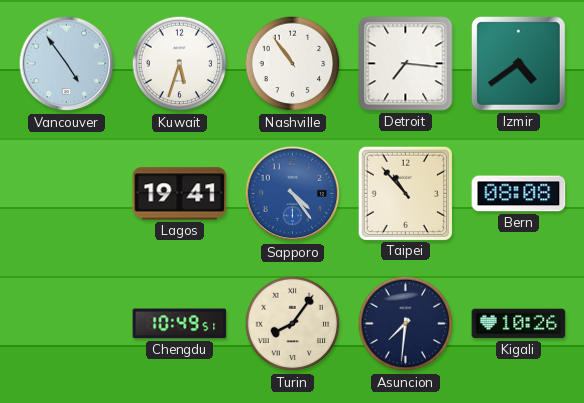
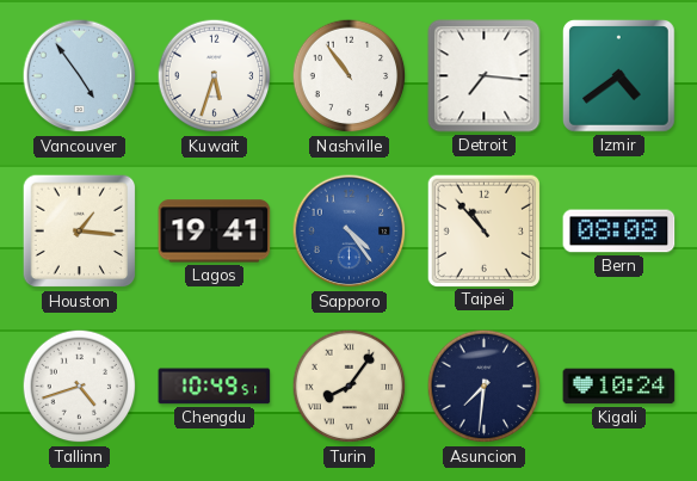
Houston: none -> 1:16 (80, 232)
Tallinn: none -> 4:42 (80, 387)
Kigali: 10:26 -> 10:24 (619, 387)
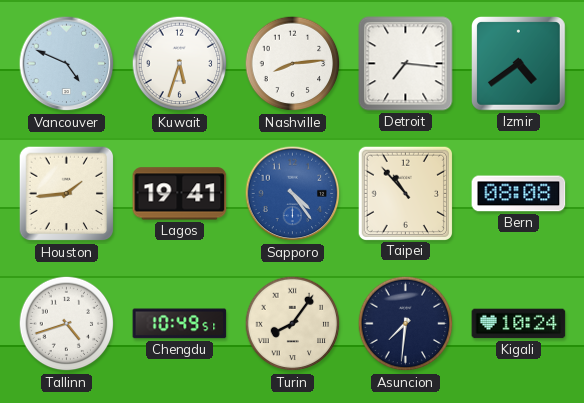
Vancouver: 4:54 -> 4:49 (67, 64)
Nashville: 10:54 -> 8:14 (293, 64)
Houston: 1:16 -> 1:44 (67, 194)
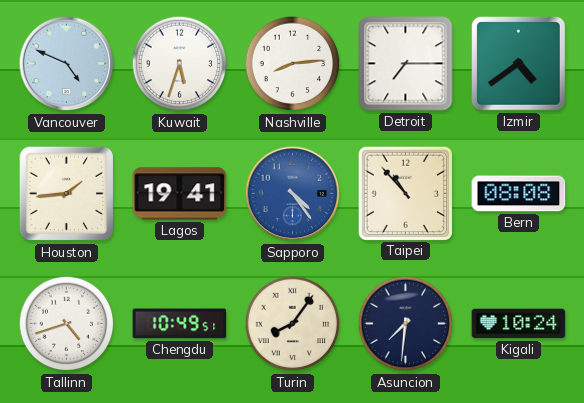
Detroit: 7:16 -> 7:15 (406, 64)
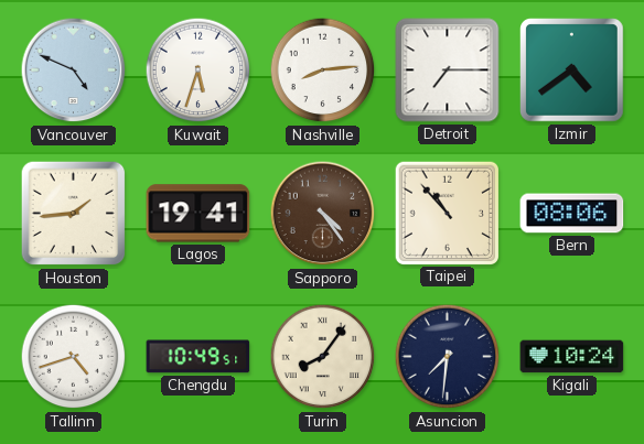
Sapporo dial: blue -> brown (323, 214)
Bern: 08:08 -> 08:06 (572, 214)
